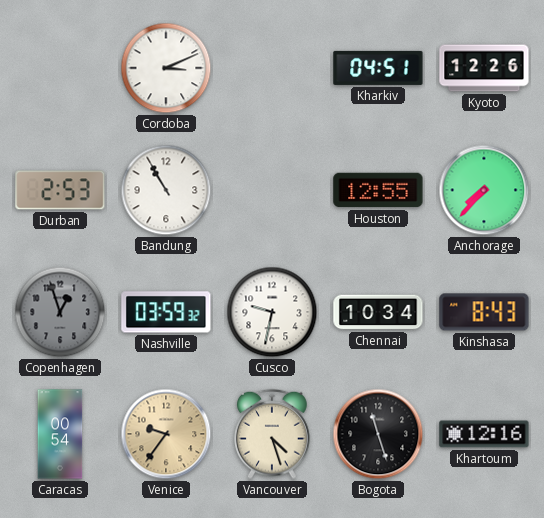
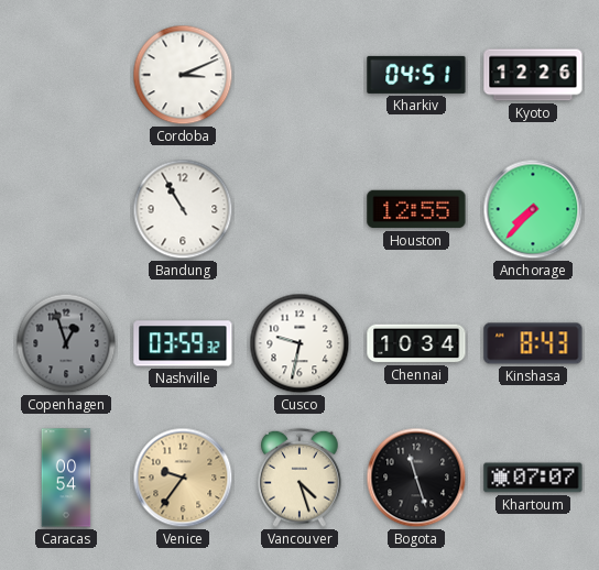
Durban: 2:53 -> none (60, 190)
Khartoum: 12:16 -> 07:07 (533, 478)
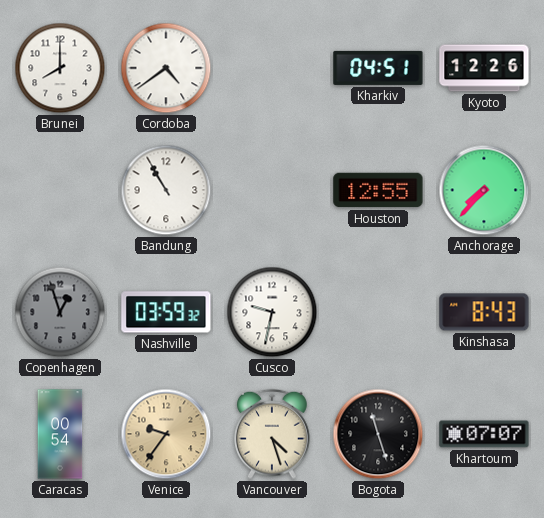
Brunei: none -> 8:00 (60, 68)
Cordoba: 3:11 -> 4:39 (166, 68)
Chennai: 10:34 -> none (416, 343)
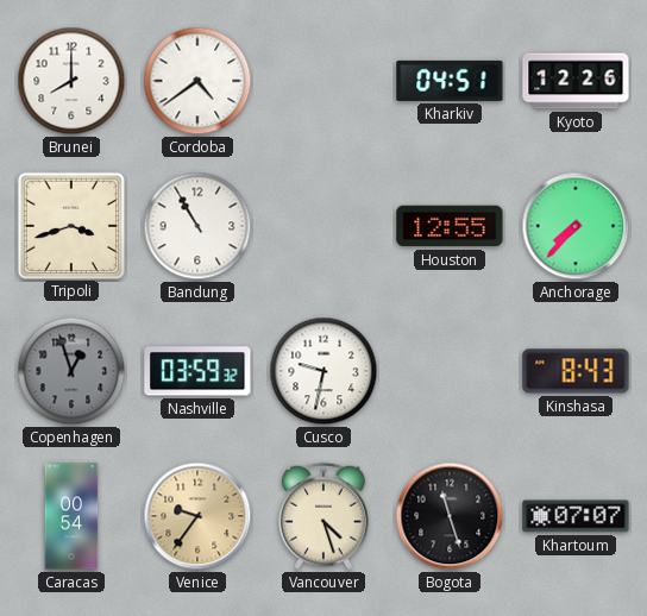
Tripoli: none -> 3:42 (70, 225)
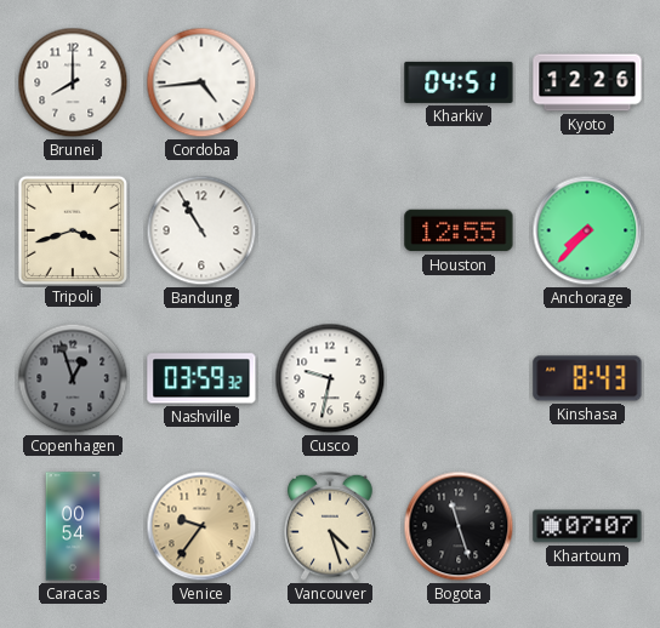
Cordoba: 4:39 -> 4:44 (201, 82)
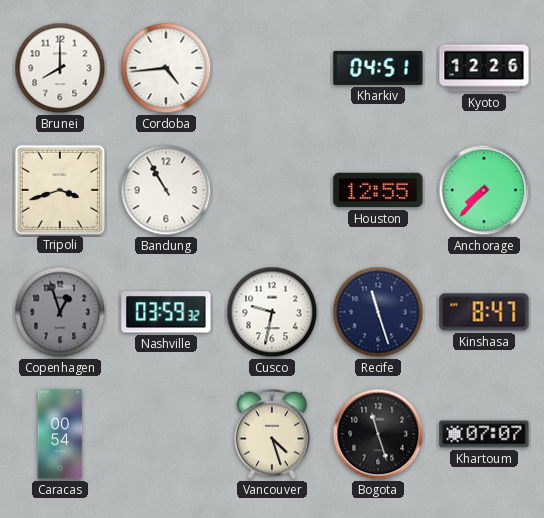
Recife: none -> 11:27 (378, 312)
Kinshasa: 8:43 -> 8:47 (484, 312)
Venice: 9:36 -> none (201, 526)
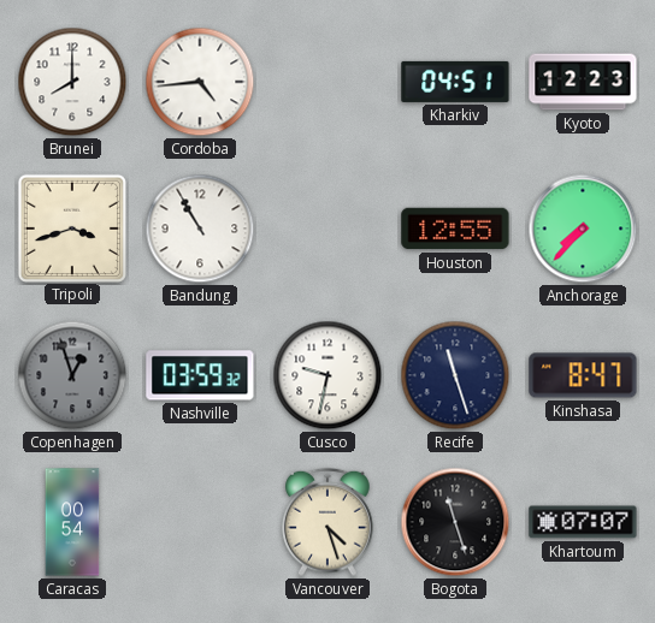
Kyoto: 12:26 -> 12:23 (583, 82)
